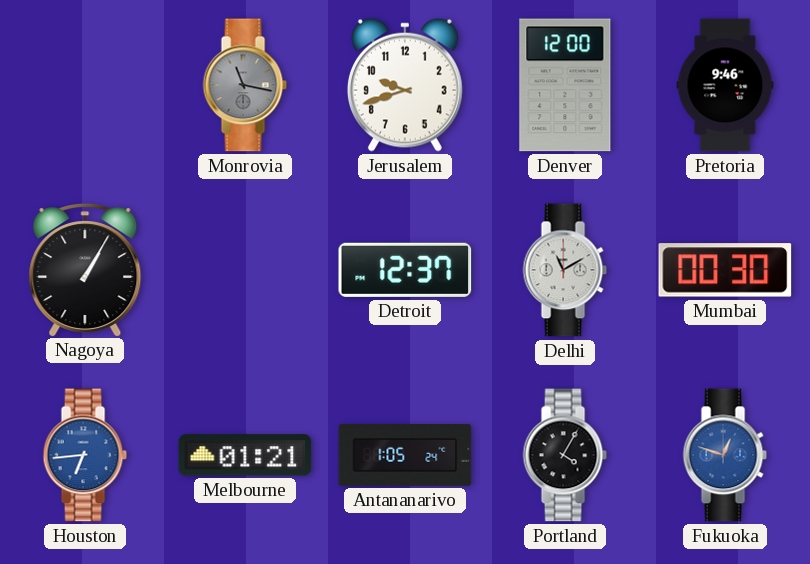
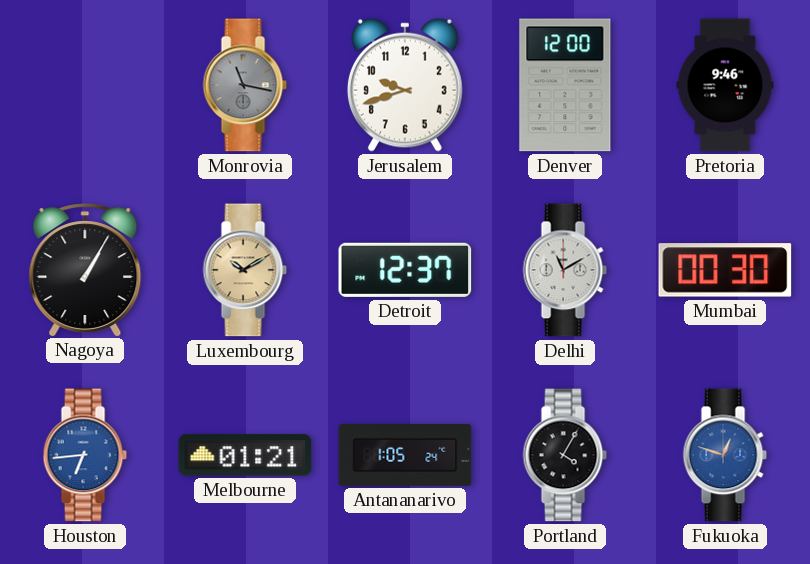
Luxembourg: none -> 10:10 (245, 270)
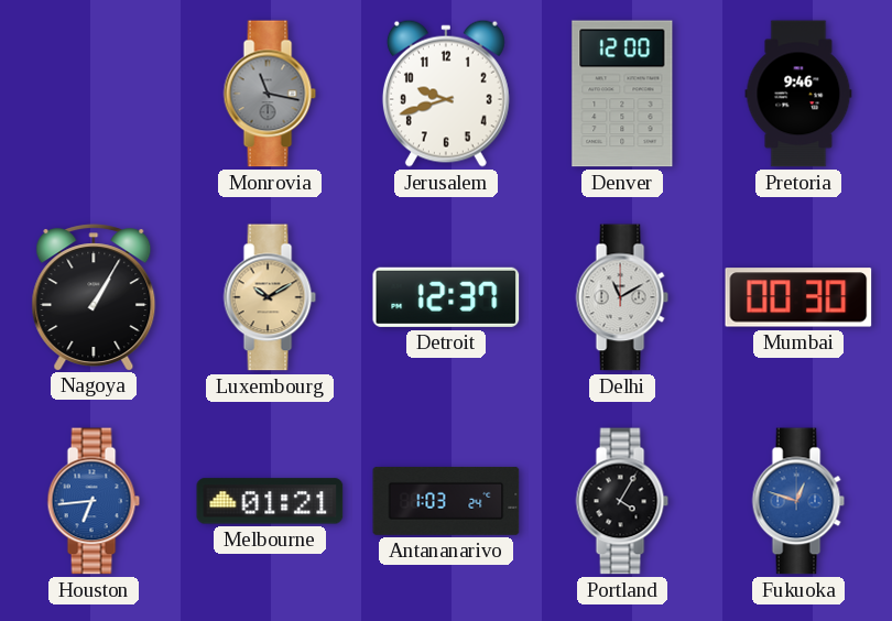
Antananarivo: 1:05 -> 1:03 (446, 501)
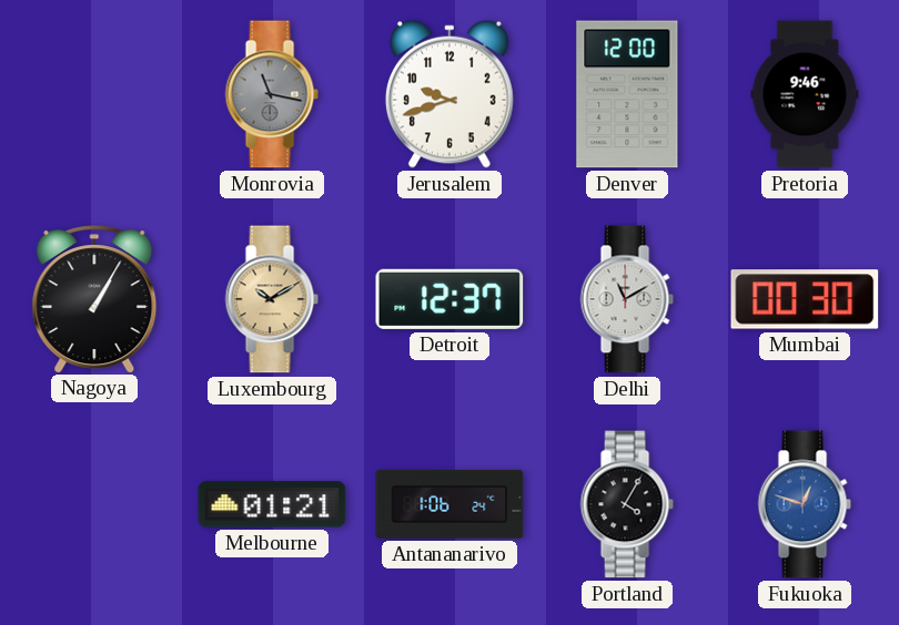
Houston: 6:44 -> none (94, 501)
Antananarivo: 1:03 -> 1:06 (449, 504)
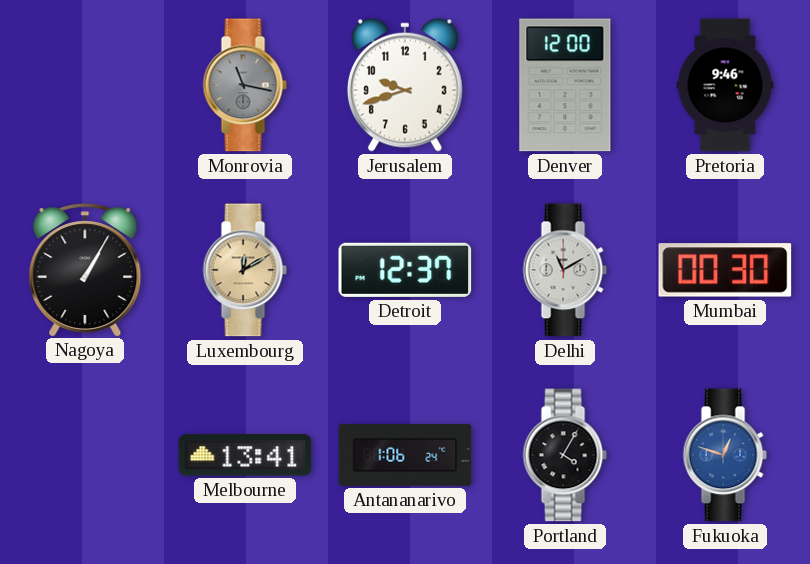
Luxembourg: 10:10 -> 12:10 (245, 270)
Melbourne: 01:21 -> 13:41 (245, 455)
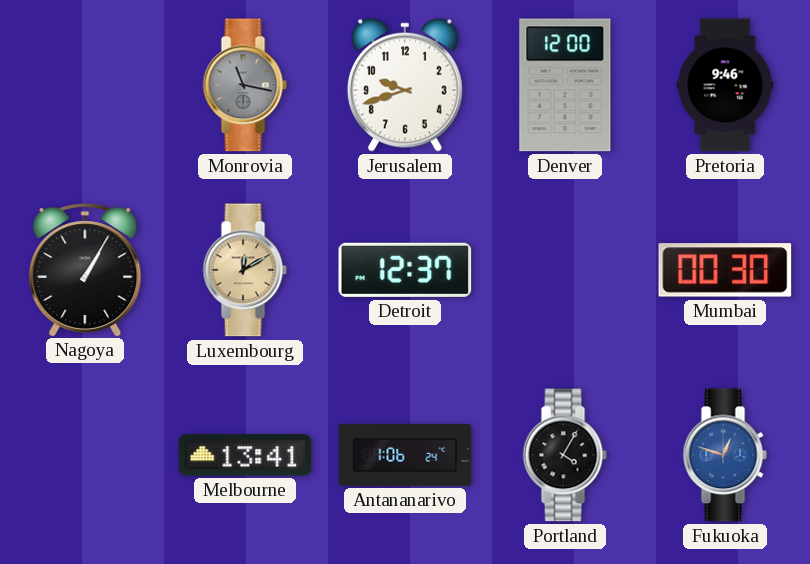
Delhi: 11:10 -> none (565, 270)
